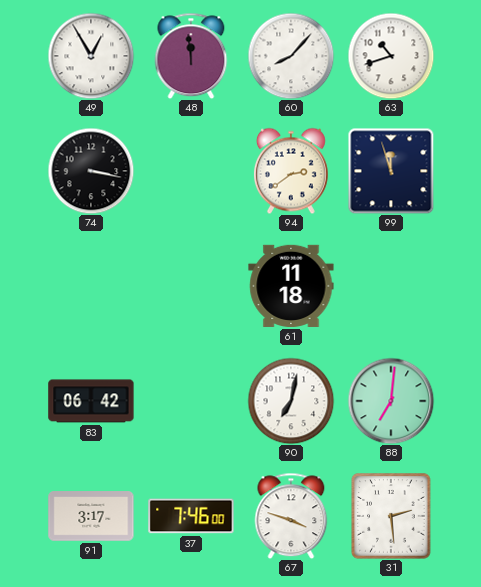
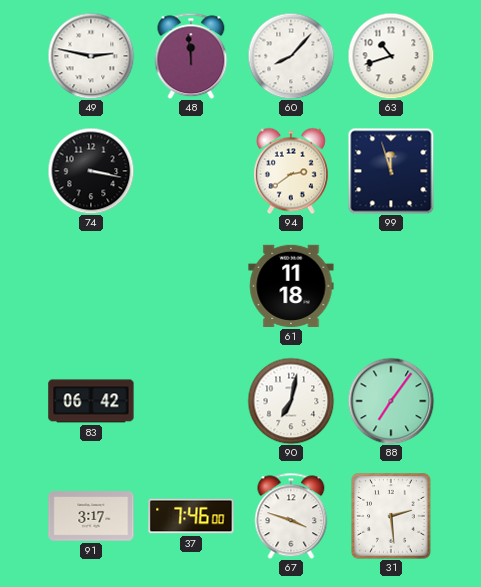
49: 12:55 -> 2:47 (91, 56)
88: 7:01 -> 7:06 (391, 401)
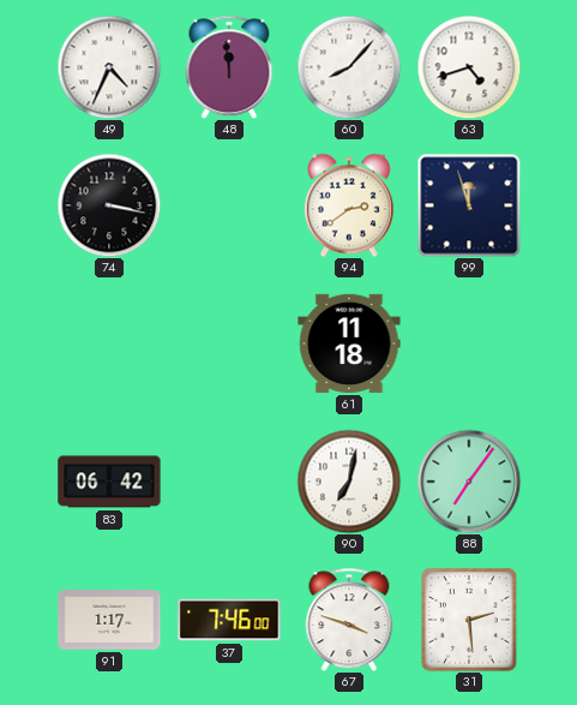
49: 2:47 -> 4:34 (109, 67)
63: 10:42 -> 4:42 (469, 67)
91: 3:17 -> 1:17 (109, 620)
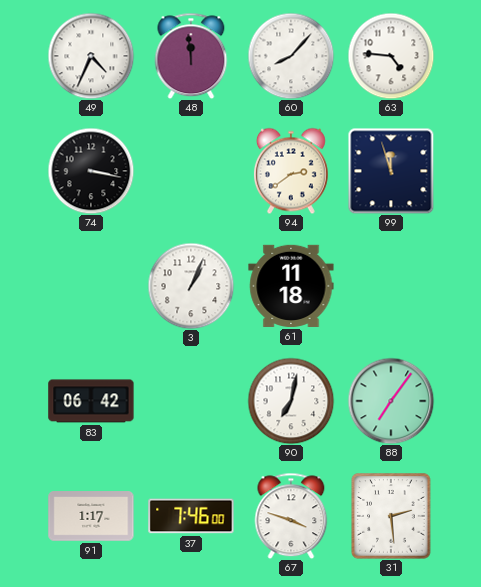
63: 4:42 -> 4:46 (391, 56)
3: none -> 1:04 (191, 286)
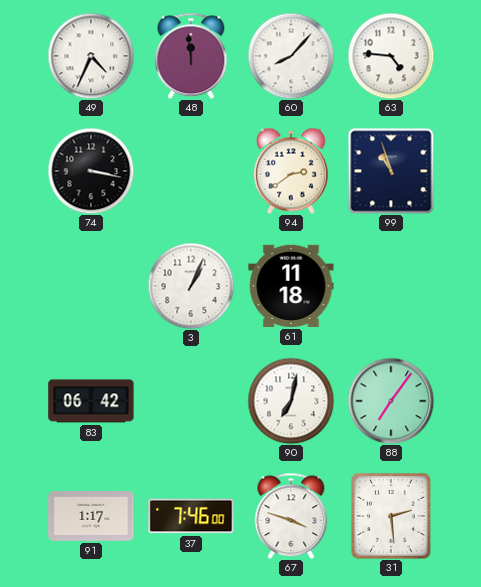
99: 11:57 -> 10:57 (391, 171)
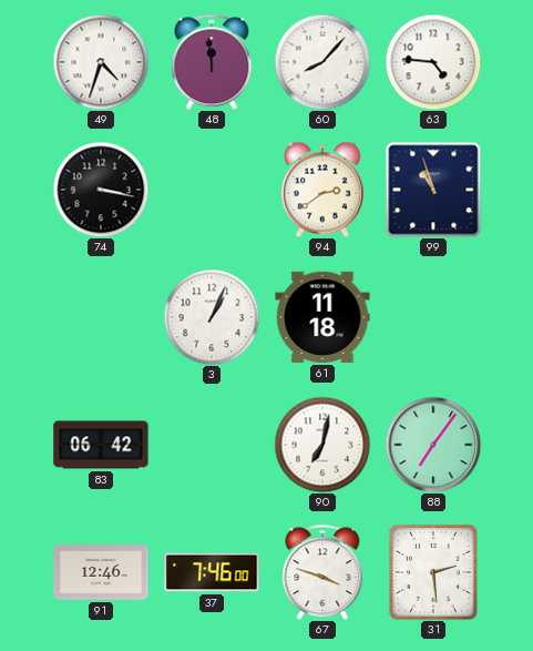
49: 4:34 -> 4:33 (101, 62)
91: 1:17 -> 12:46 (101, 572)
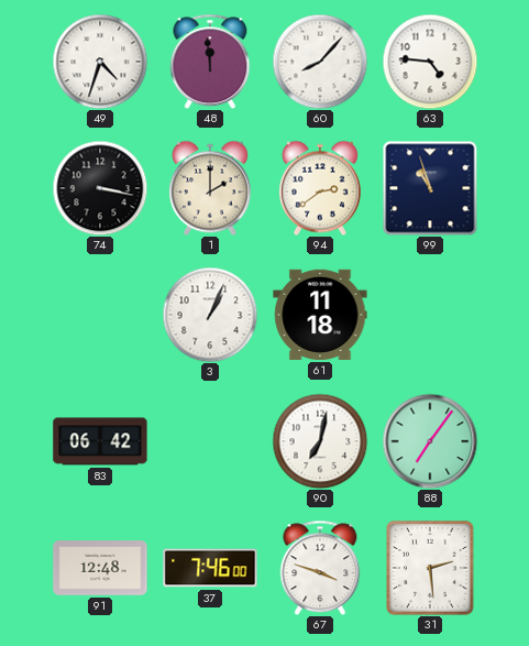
1: none -> 2:00 (210, 188)
91: 12:46 -> 12:48 (100, 568)
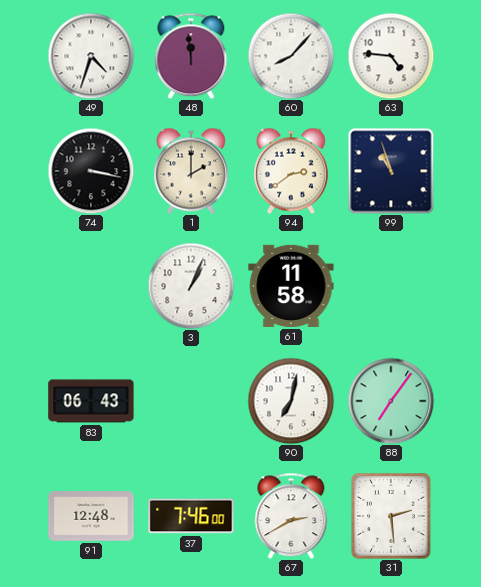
61: 11:18 -> 11:58 (291, 286)
83: 06:42 -> 06:43 (91, 401)
67: 3:48 -> 2:40 (291, 516)
